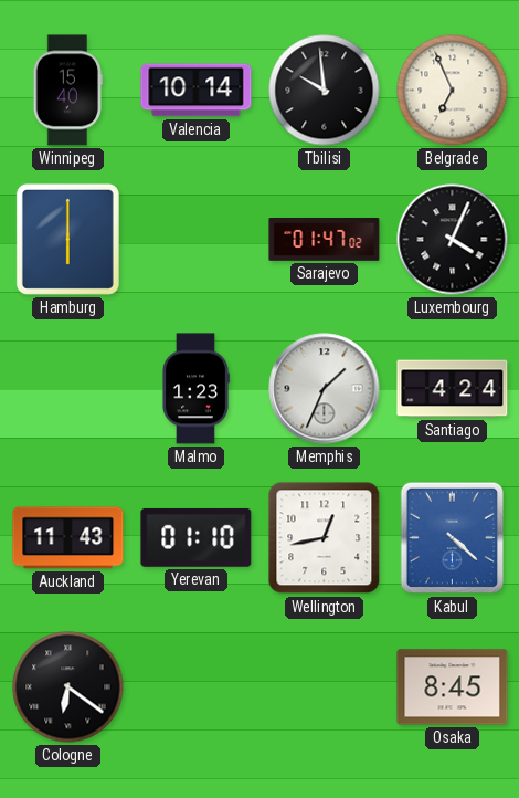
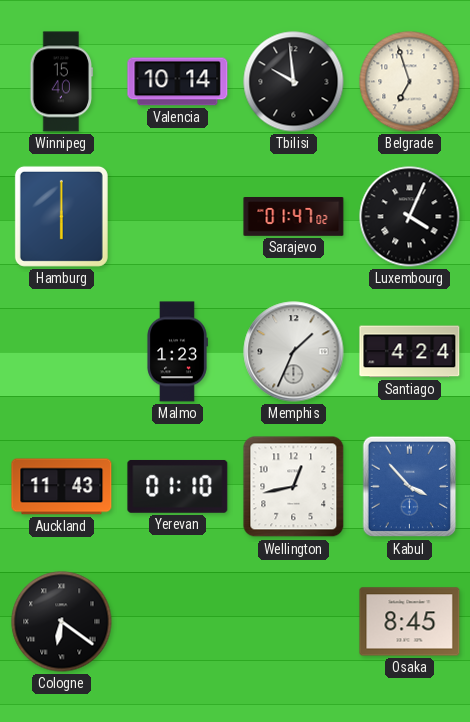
Belgrade: 6:56 -> 6:57 (410, 82)
Kabul: 4:22 -> 3:53 (410, 487)
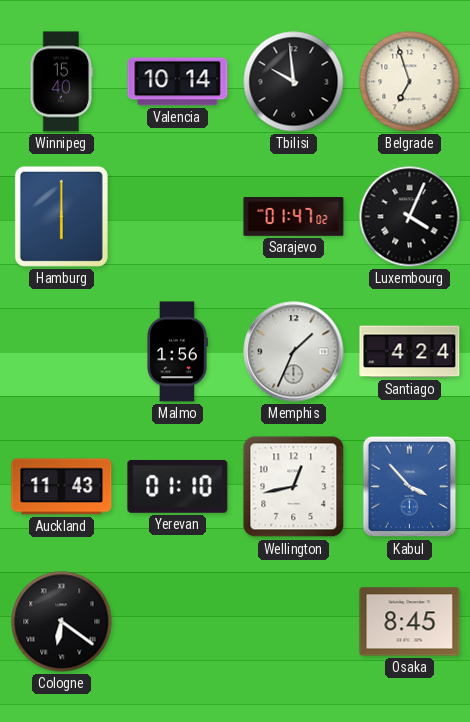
Malmo: 1:23 -> 1:56 (177, 352)
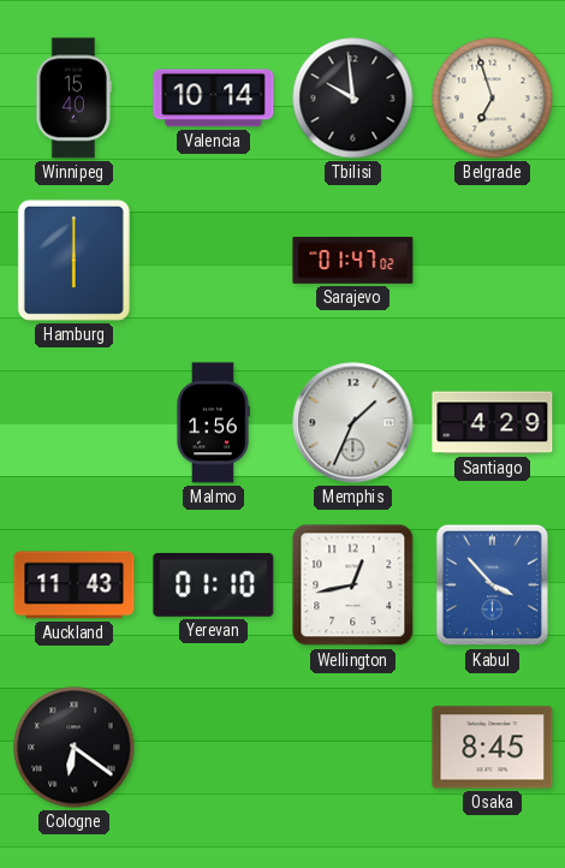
Luxembourg: 4:04 -> none (410, 217)
Santiago: 4:24 -> 4:29 (493, 423)
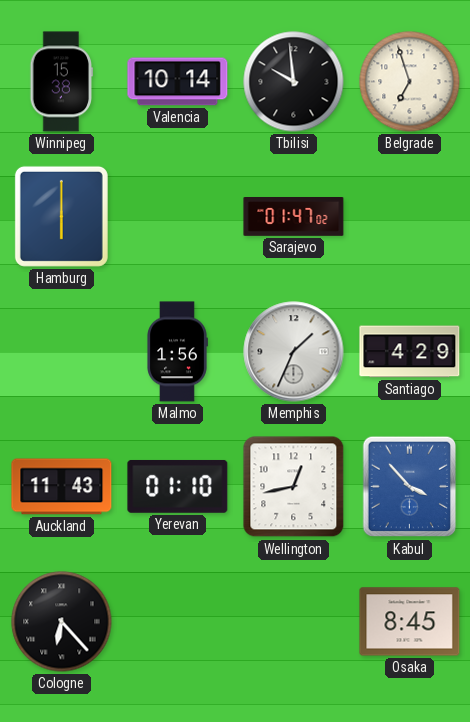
Winnipeg: 15:40 -> 15:38 (61, 82)
Cologne: 6:21 -> 6:23 (62, 622)
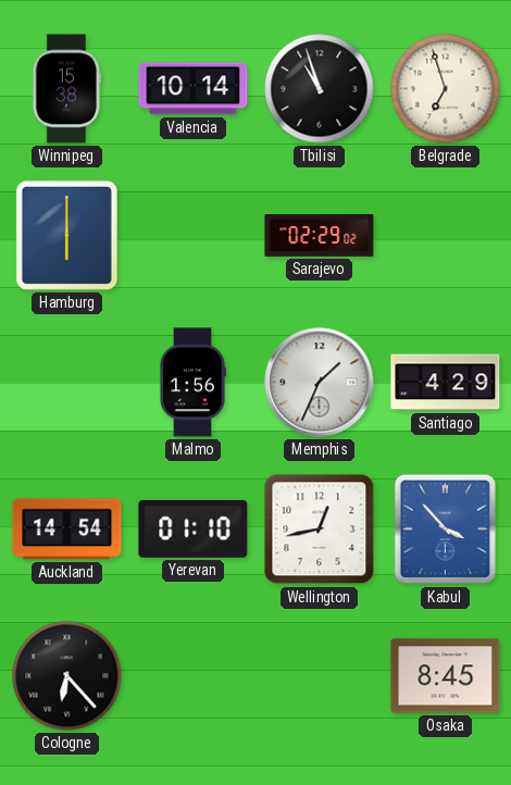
Tbilisi: 9:59 -> 10:57 (320, 89)
Sarajevo: 01:47 -> 02:29 (320, 236)
Auckland: 11:43 -> 14:54 (67, 529)
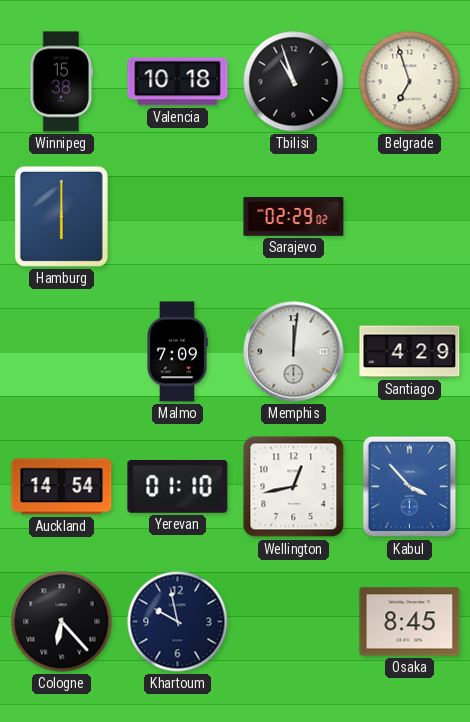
Valencia: 10:14 -> 10:18 (178, 82)
Malmo: 1:56 -> 7:09 (177, 352)
Memphis: 1:34 -> 12:01 (294, 352)
Khartoum: none -> 9:58 (178, 622)
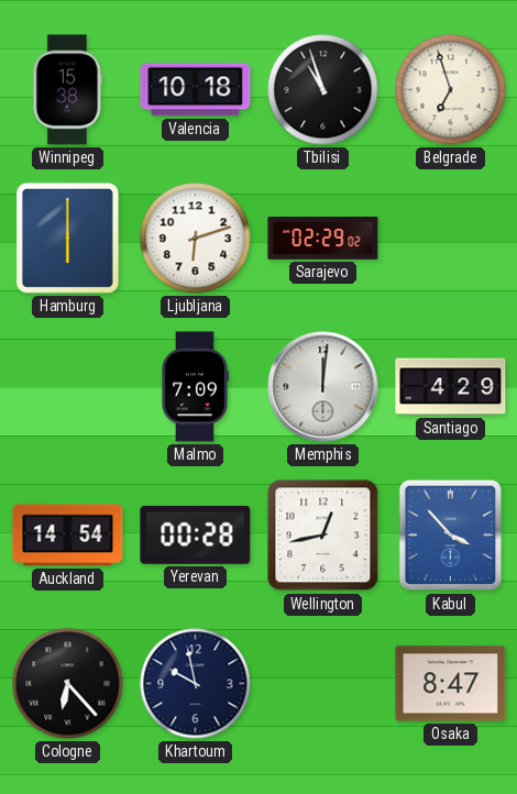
Ljubljana: none -> 6:12 (196, 239)
Yerevan: 01:10 -> 00:28 (196, 536)
Osaka: 8:45 -> 8:47 (451, 684)
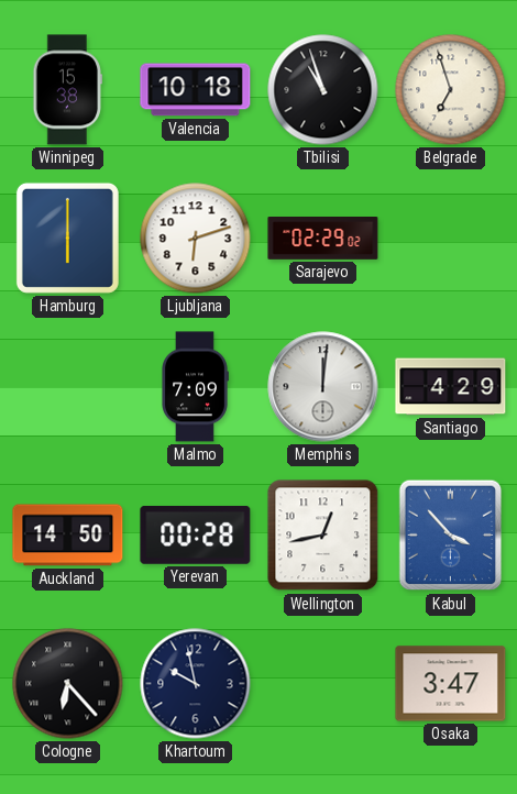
Auckland: 14:54 -> 14:50 (68, 536)
Osaka: 8:47 -> 3:47 (451, 684)
